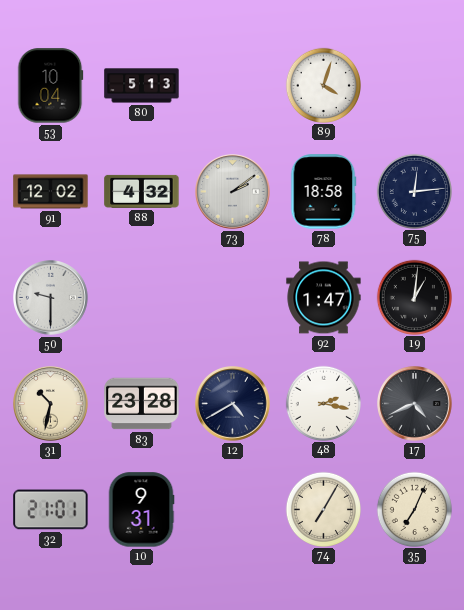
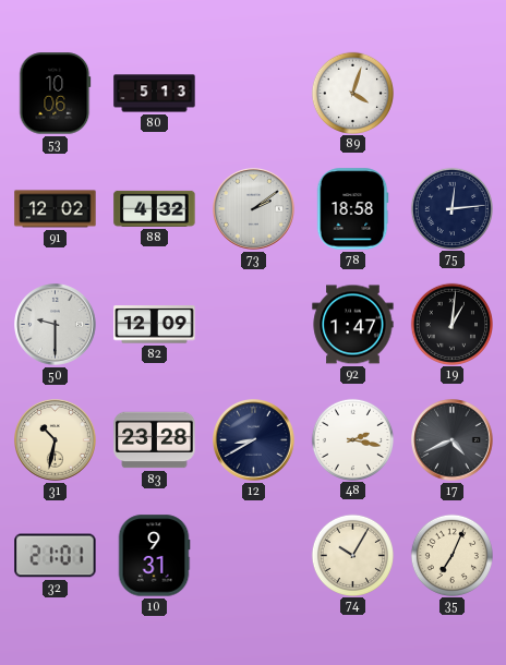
53: 10:04 -> 10:06 (56, 94)
82: none -> 12:09 (155, 325)
12: 4:40 -> 8:40 (254, 440)
74: 7:05 -> 10:05 (352, 555)
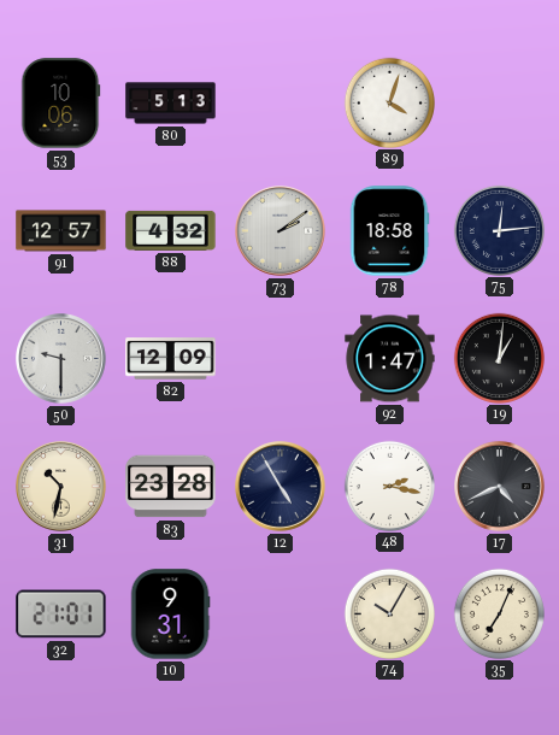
91: 12:02 -> 12:57 (61, 231)
12: 8:40 -> 4:55 (281, 487)
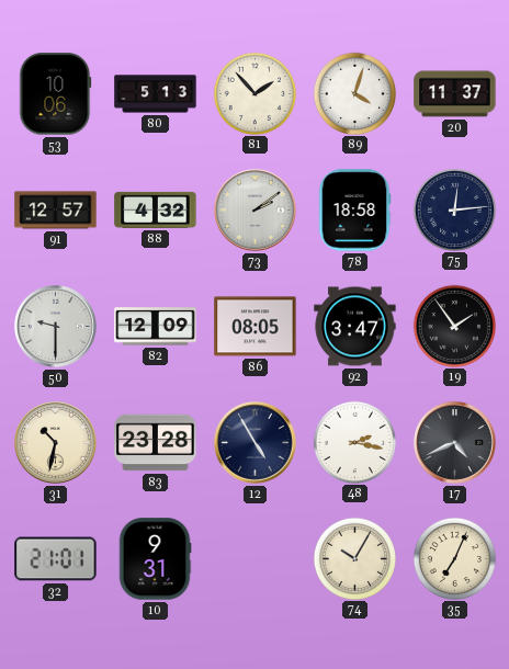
81: none -> 1:53 (255, 93)
20: none -> 11:37 (455, 94)
86: none -> 08:05 (256, 327)
92: 1:47 -> 3:47 (355, 327)
19: 1:01 -> 1:54 (454, 326)
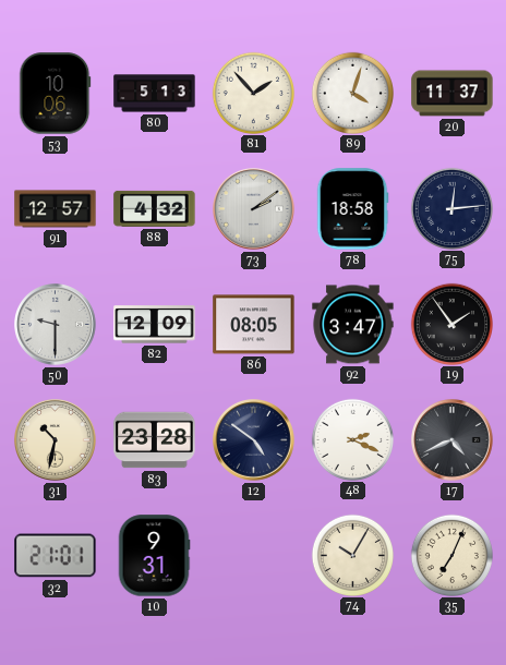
12: 4:55 -> 4:51 (254, 440)
48: 2:17 -> 2:19 (352, 439)
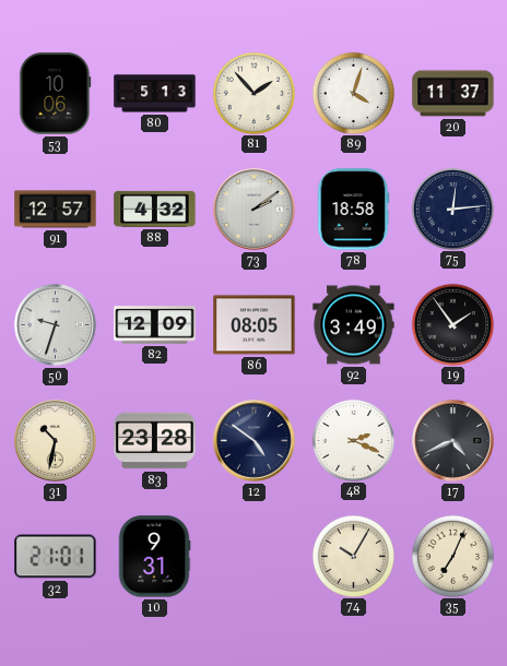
50: 9:30 -> 9:33 (56, 325)
92: 3:47 -> 3:49 (354, 325)
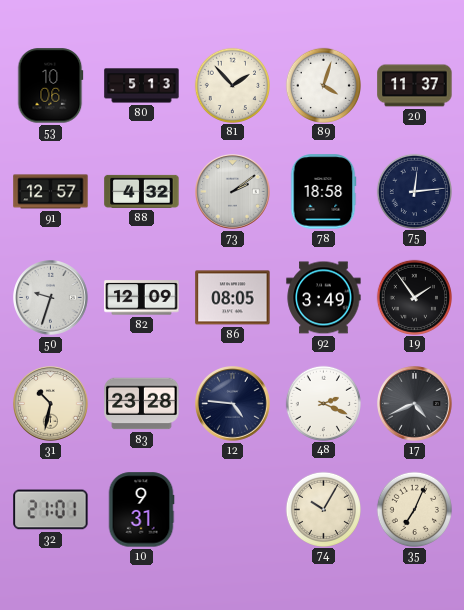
12: 4:51 -> 4:46 (233, 404)
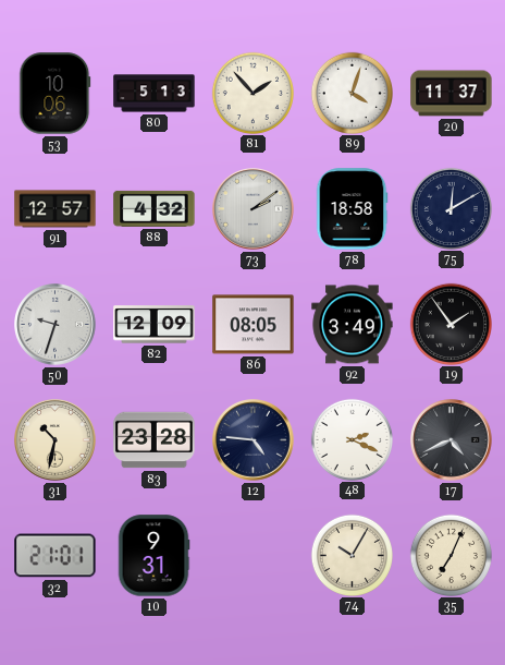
75: 12:14 -> 12:10 (451, 208)
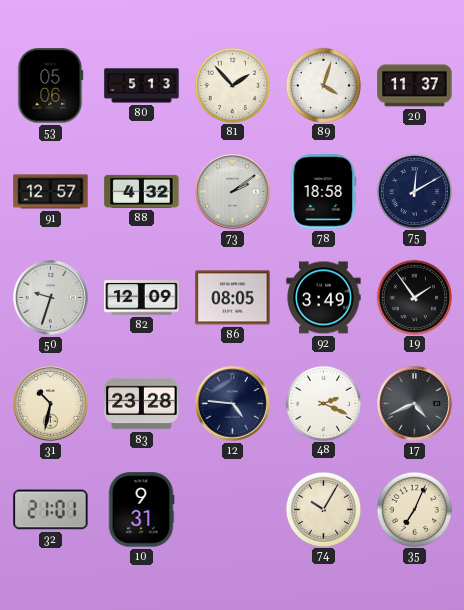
53: 10:06 -> 05:06 (51, 86)
